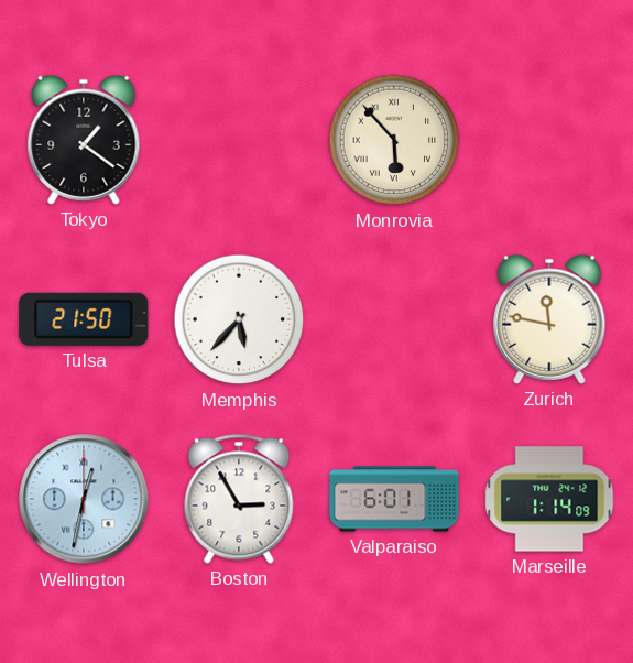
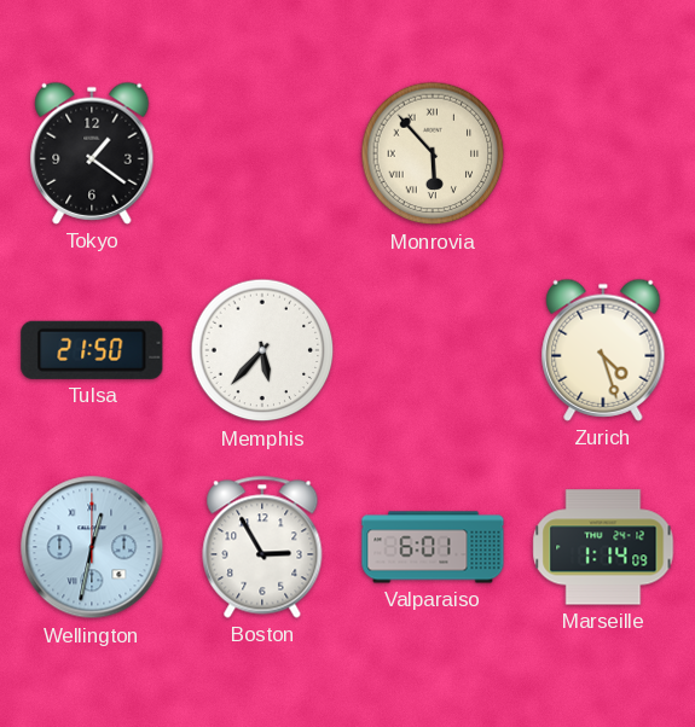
Zurich: 11:47 -> 4:27 (603, 350)
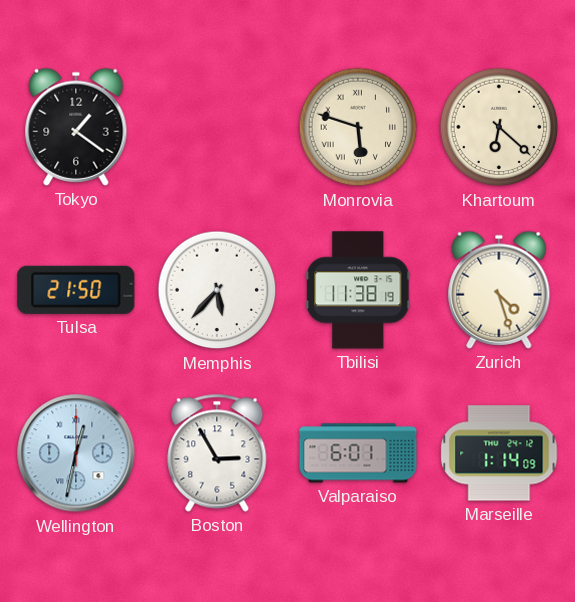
Monrovia: 5:53 -> 5:48 (358, 127)
Khartoum: none -> 6:22 (499, 127)
Tbilisi: none -> 11:38 (358, 290)
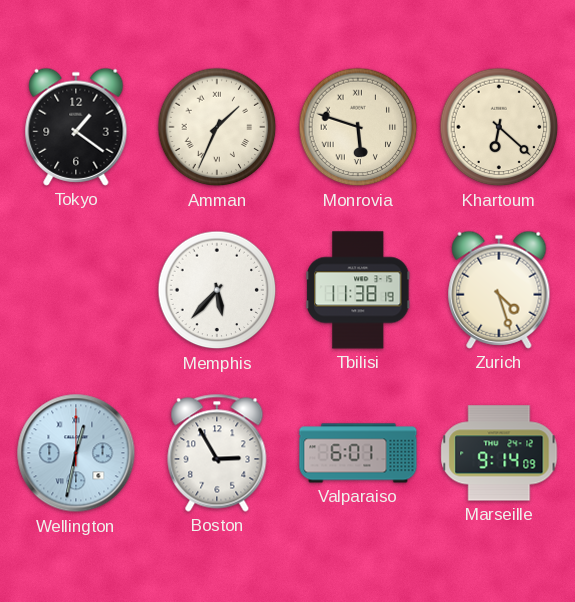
Amman: none -> 1:34 (217, 127)
Tulsa: 21:50 -> none (76, 290)
Marseille: 1:14 -> 9:14 (499, 453)
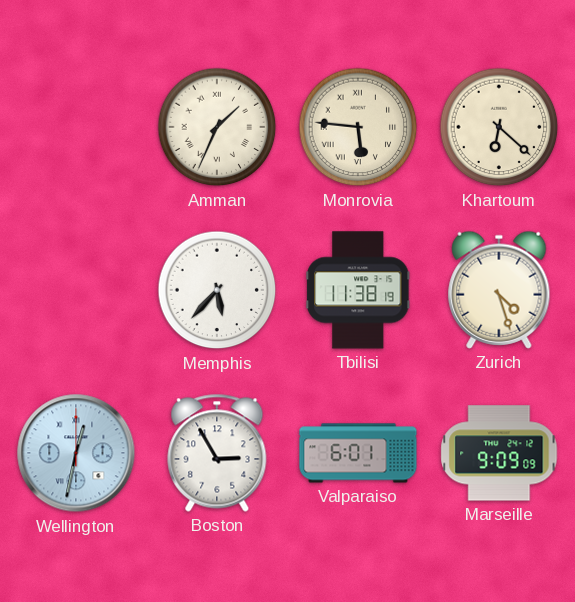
Tokyo: 1:21 -> none (76, 127)
Monrovia: 5:48 -> 5:46 (358, 127)
Marseille: 9:14 -> 9:09 (499, 453)
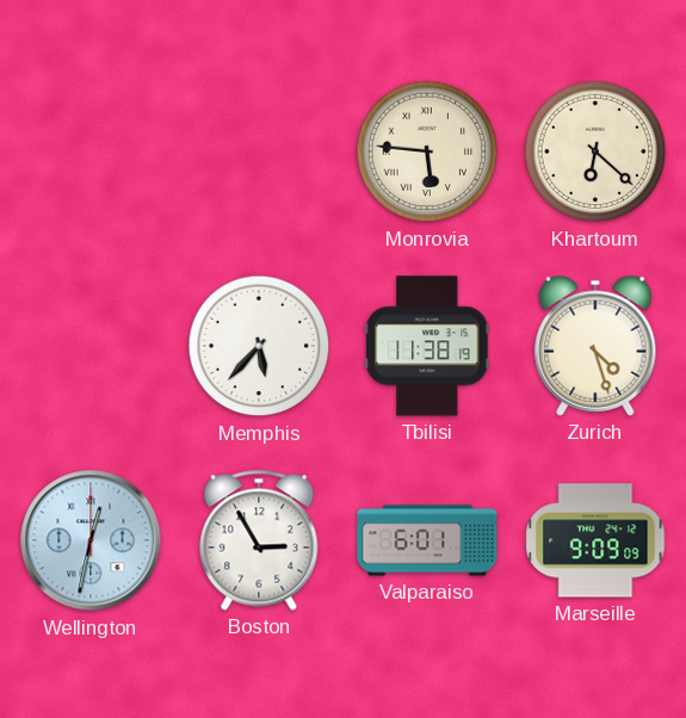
Amman: 1:34 -> none (217, 127)
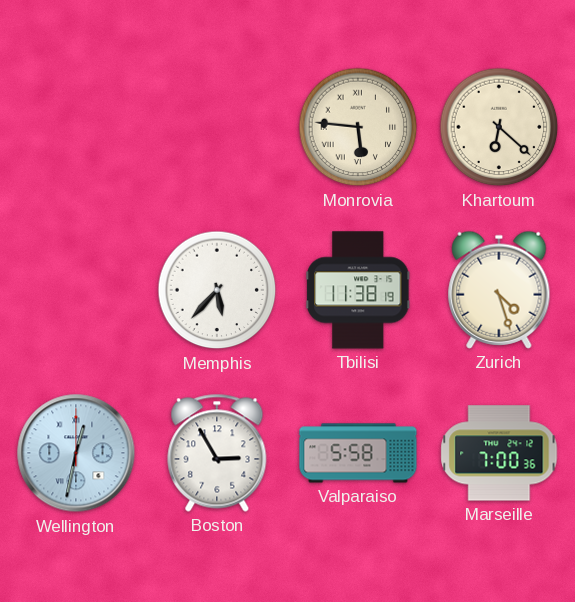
Valparaiso: 6:01 -> 5:58 (358, 453)
Marseille: 9:09 -> 7:00 (499, 453)
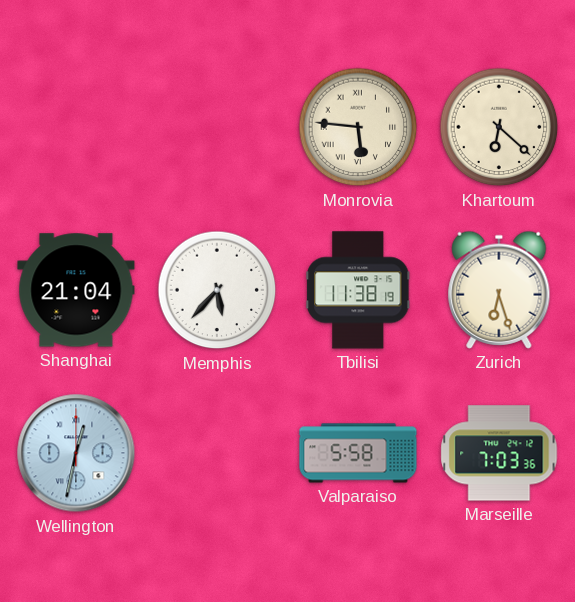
Shanghai: none -> 21:04 (76, 290)
Zurich: 4:27 -> 6:27 (499, 290)
Boston: 2:55 -> none (217, 453)
Marseille: 7:00 -> 7:03 (499, 453)
